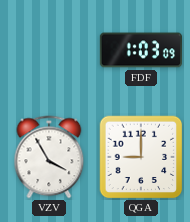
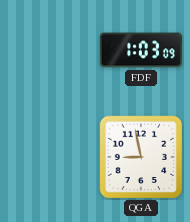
VZV: 3:55 -> none (49, 157)
QGA: 9:00 -> 8:58 (141, 157)
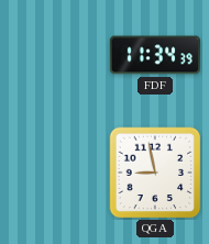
FDF: 1:03 -> 11:34 (154, 55)
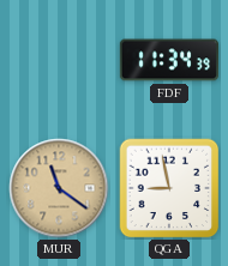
MUR: none -> 11:21 (59, 188)
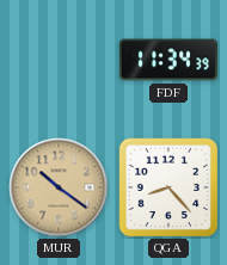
MUR: 11:21 -> 10:21 (59, 187)
QGA: 8:58 -> 8:23 (168, 187)
